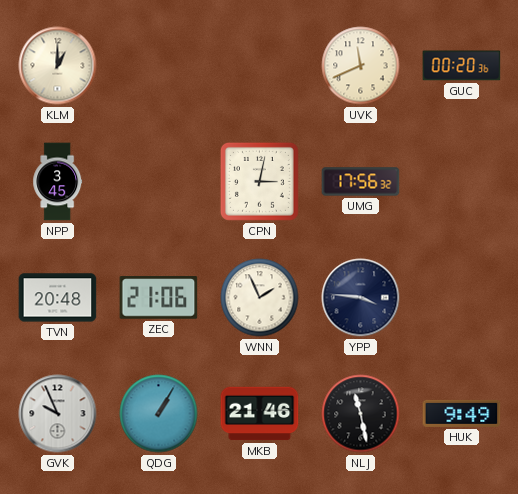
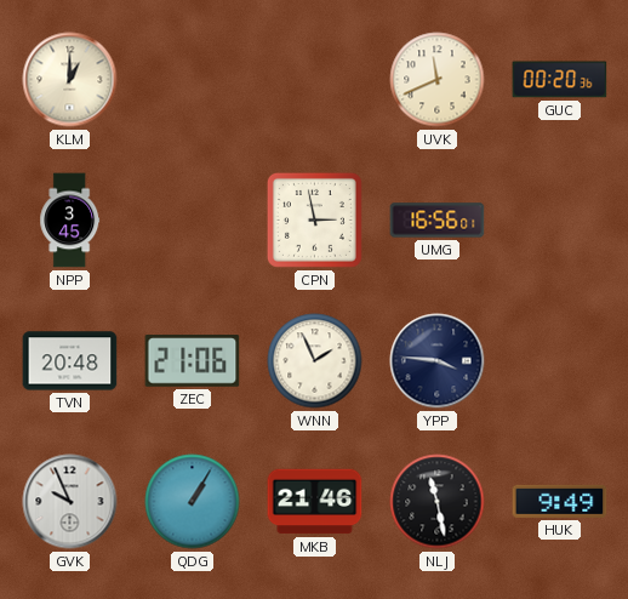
CPN: 3:02 -> 2:58 (314, 219)
UMG: 17:56 -> 16:56 (438, 221)
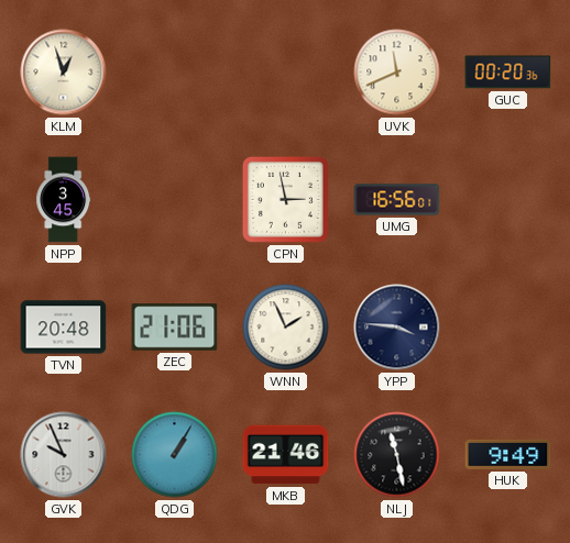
KLM: 1:00 -> 12:57 (64, 73)
